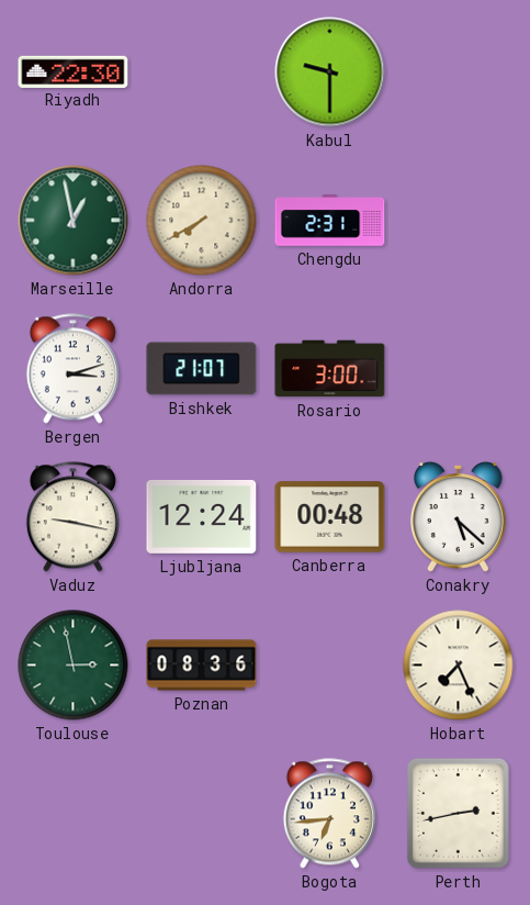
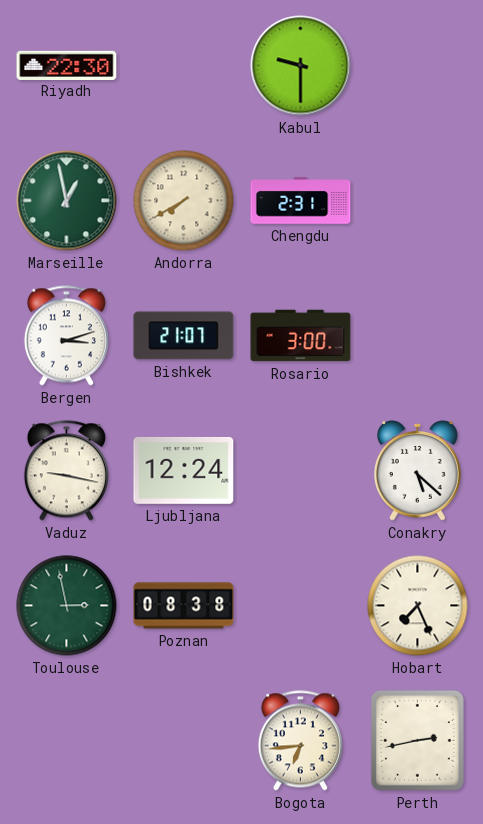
Canberra: 00:48 -> none (330, 517)
Poznan: 08:36 -> 08:38 (184, 606)
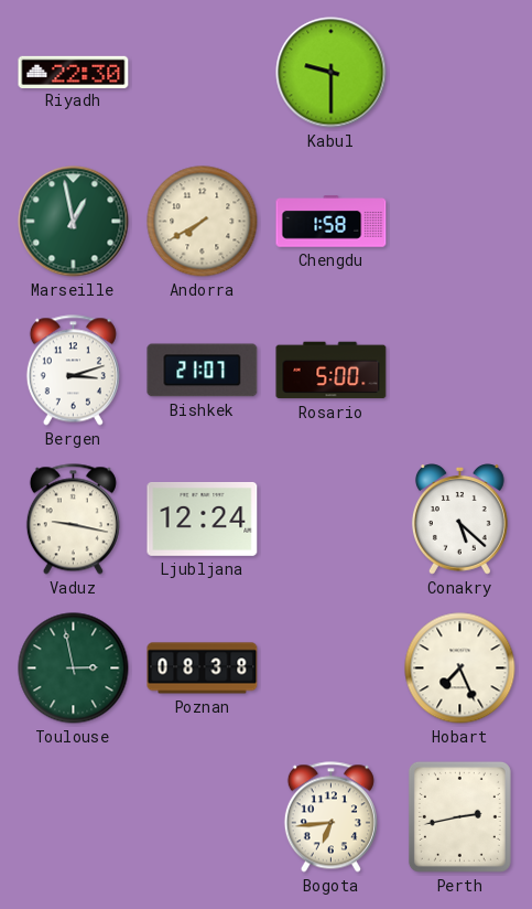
Chengdu: 2:31 -> 1:58 (332, 222)
Rosario: 3:00 -> 5:00 (332, 371)
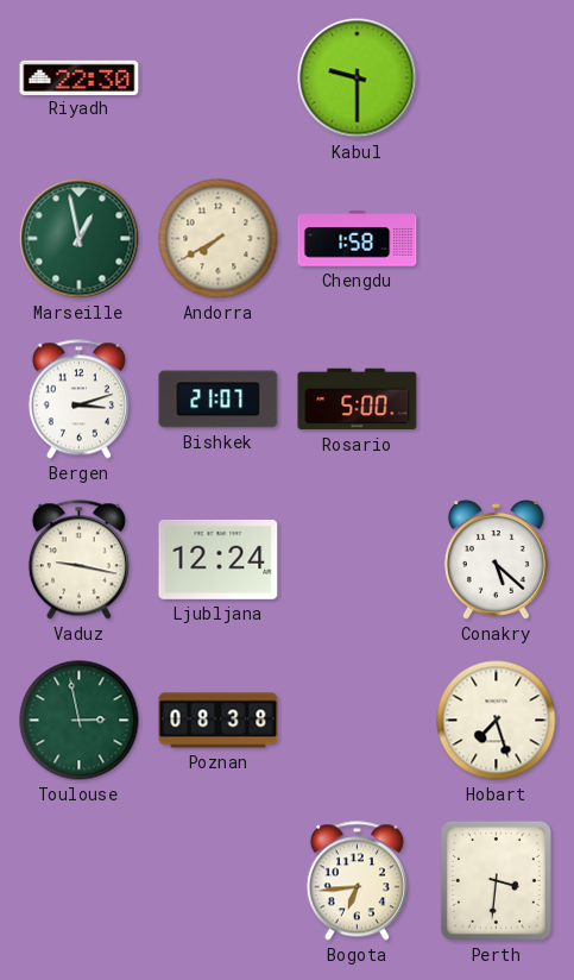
Hobart: 7:26 -> 7:27 (497, 721)
Perth: 2:43 -> 3:31 (496, 880)
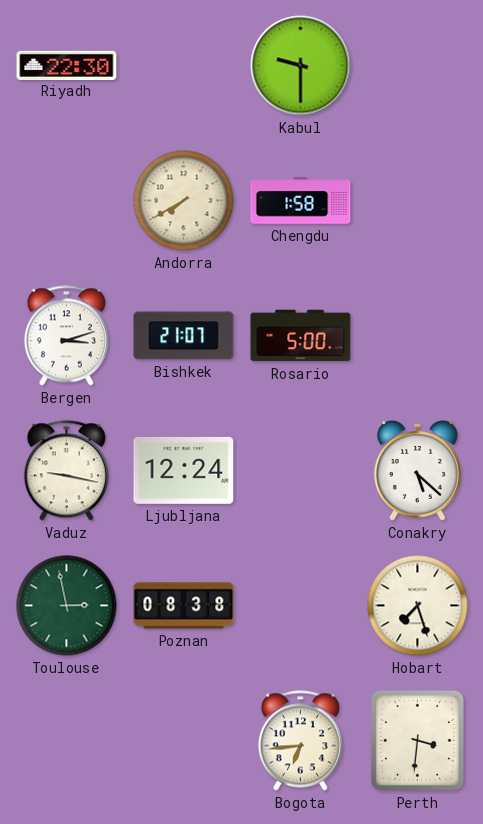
Marseille: 12:58 -> none (80, 239)
